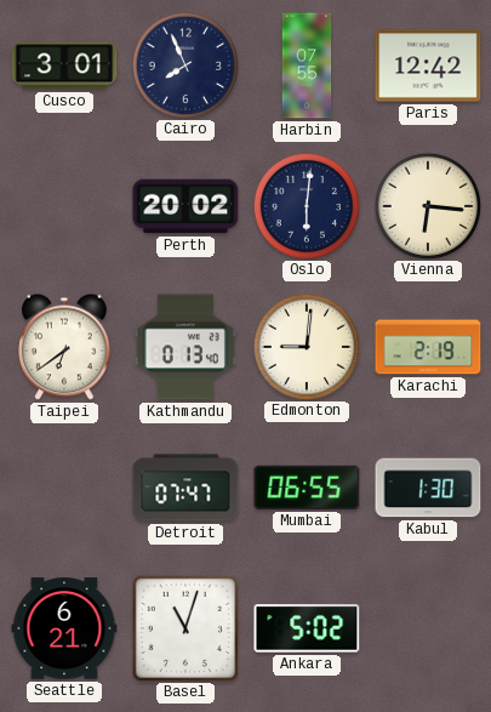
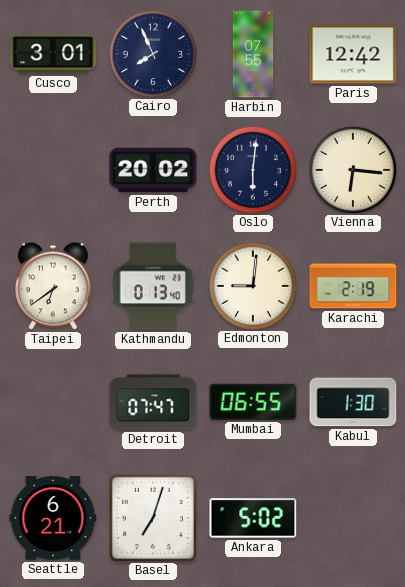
Basel: 11:03 -> 7:03 (152, 517)
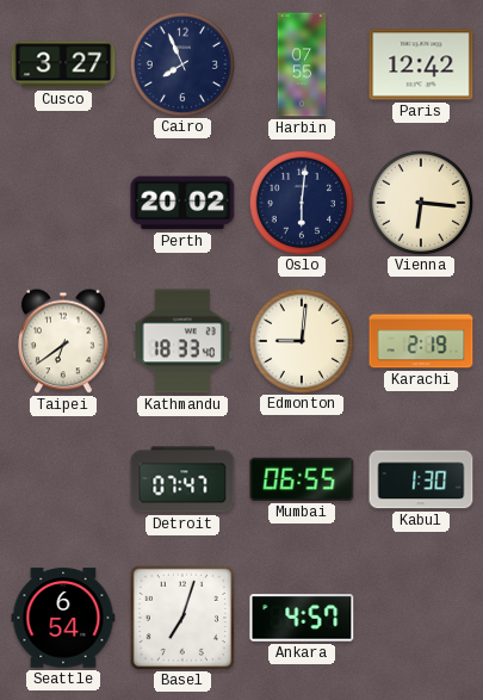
Cusco: 3:01 -> 3:27 (63, 64)
Kathmandu: 0:13 -> 18:33 (182, 341)
Seattle: 6:21 -> 6:54 (63, 618)
Ankara: 5:02 -> 4:57 (302, 618)
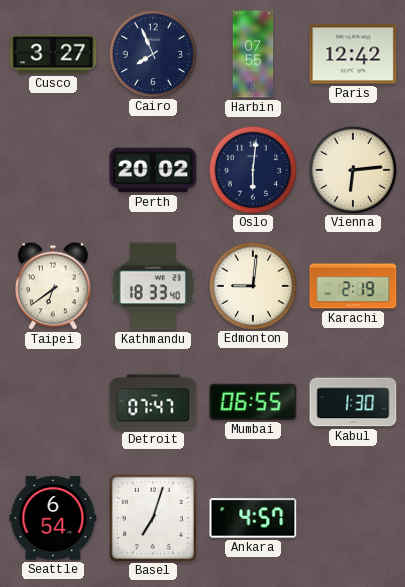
Vienna: 6:16 -> 6:14 (352, 169)
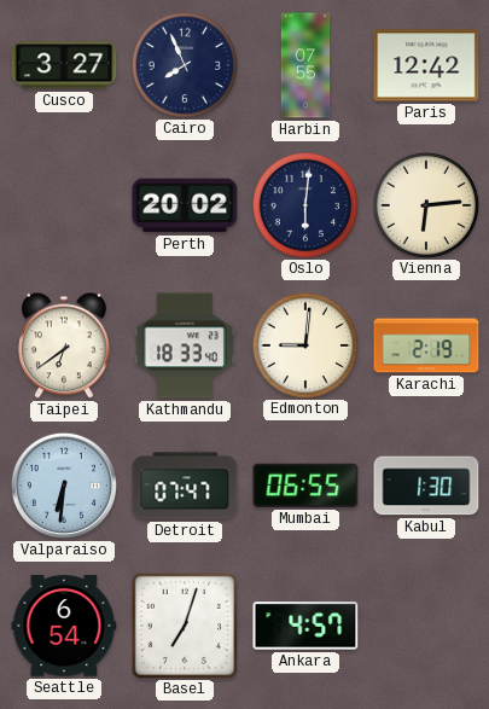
Valparaiso: none -> 6:31 (64, 486)
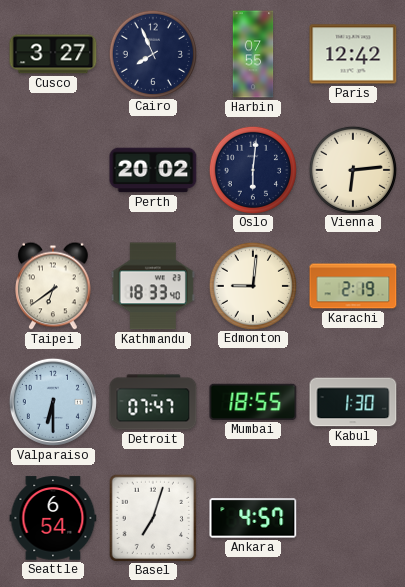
Valparaiso: 6:31 -> 6:30 (53, 402)
Mumbai: 06:55 -> 18:55 (253, 402)
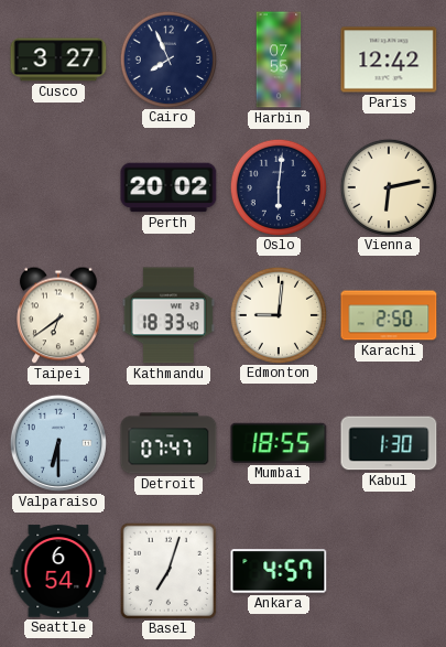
Vienna: 6:14 -> 6:13 (388, 186)
Karachi: 2:19 -> 2:50 (389, 315)
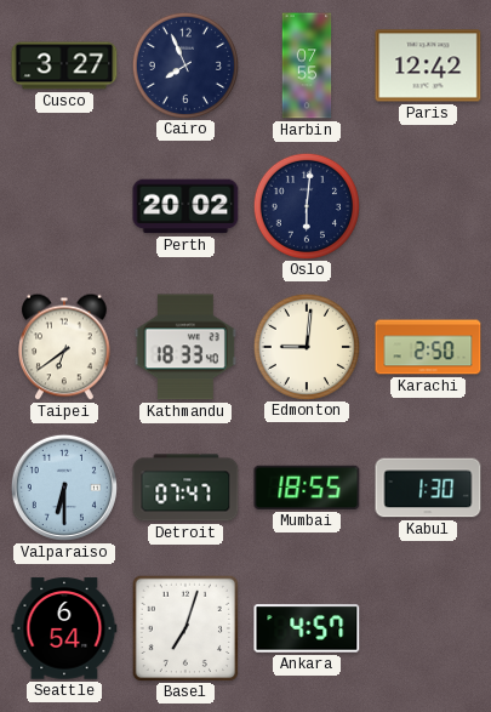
Vienna: 6:13 -> none (388, 186)
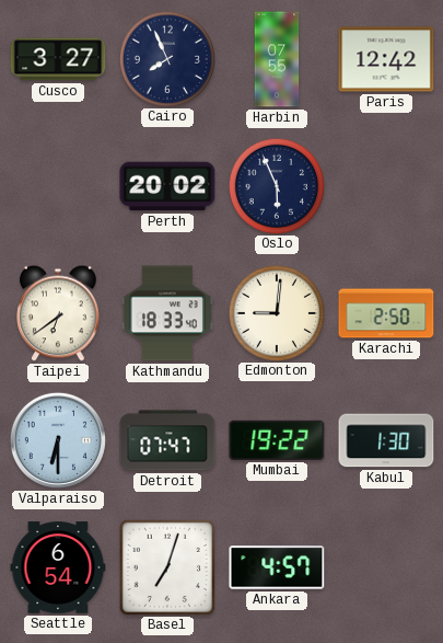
Oslo: 6:01 -> 5:56 (276, 185)
Mumbai: 18:55 -> 19:22 (277, 440)
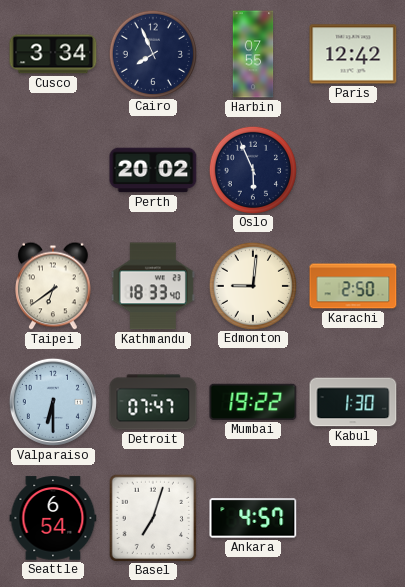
Cusco: 3:27 -> 3:34 (53, 54)
